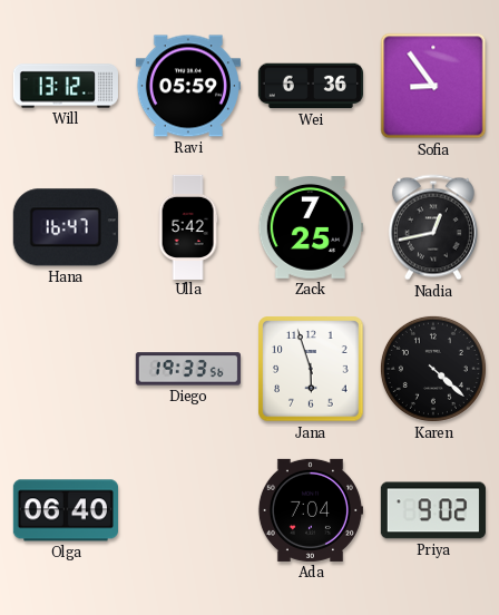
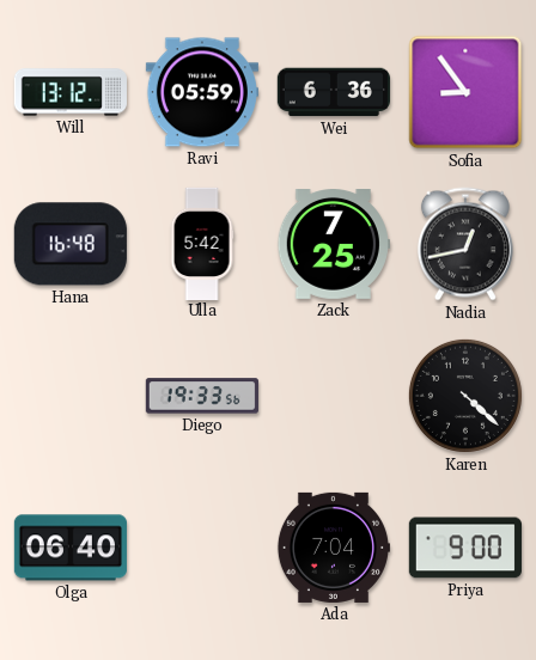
Hana: 16:47 -> 16:48 (71, 244)
Jana: 5:57 -> none (311, 369)
Priya: 9:02 -> 9:00 (465, 548)
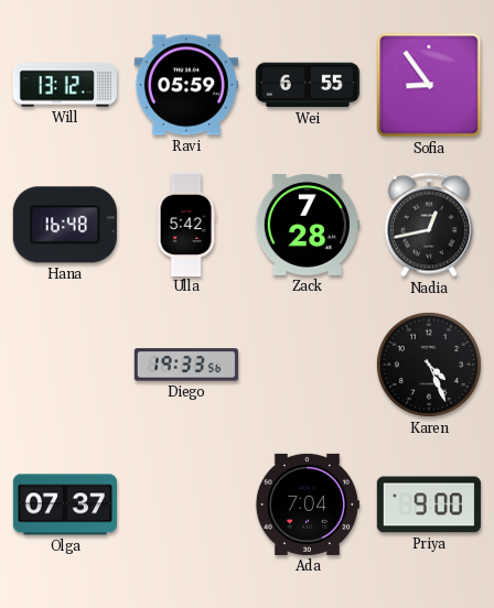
Wei: 6:36 -> 6:55 (308, 85)
Zack: 7:25 -> 7:28 (308, 226)
Karen: 4:22 -> 4:26 (429, 365)
Olga: 06:40 -> 07:37 (65, 504)
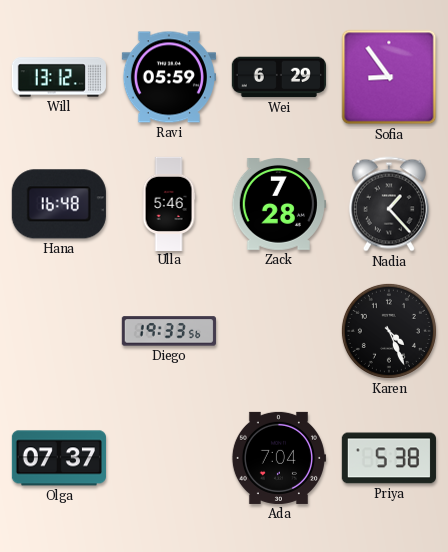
Wei: 6:55 -> 6:29 (279, 77)
Ulla: 5:42 -> 5:46 (169, 203)
Nadia: 12:43 -> 1:23 (389, 204)
Priya: 9:00 -> 5:38 (389, 458)
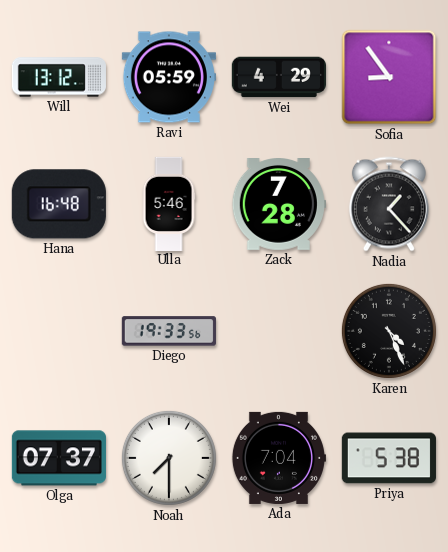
Wei: 6:29 -> 4:29 (279, 77)
Noah: none -> 7:30 (169, 458)
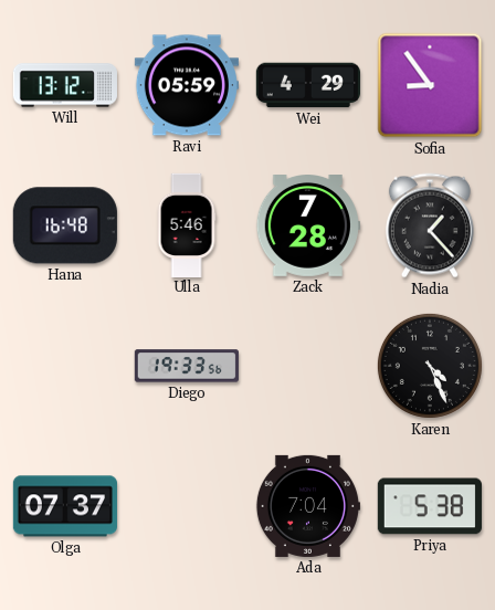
Noah: 7:30 -> none (169, 458)
